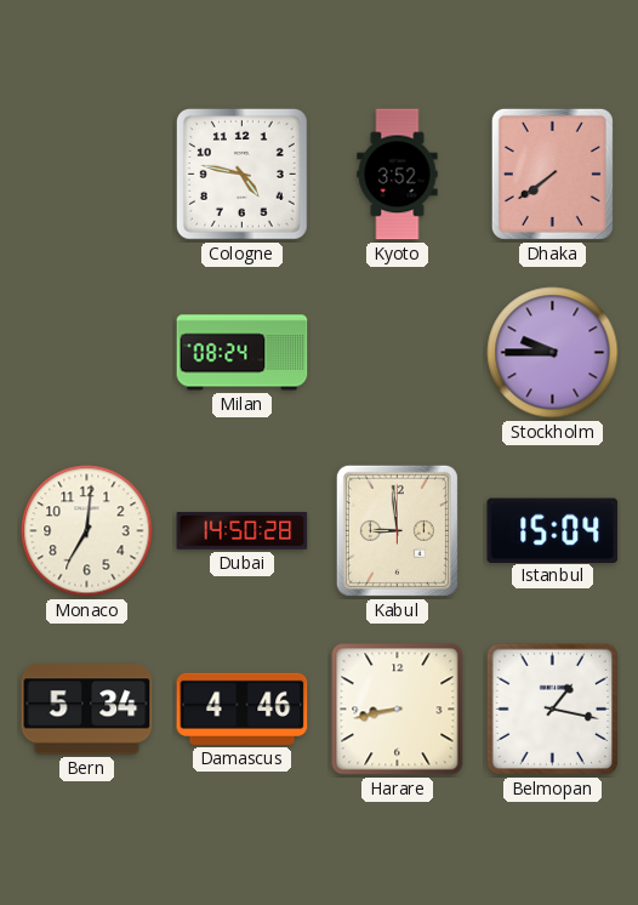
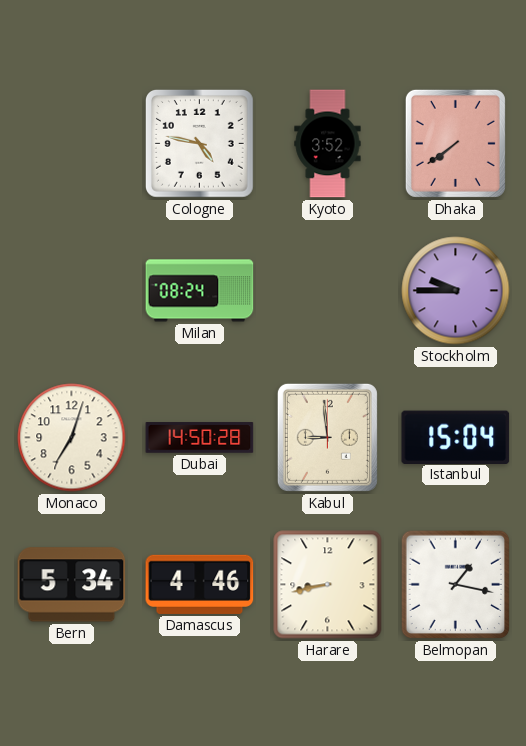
Monaco: 7:01 -> 7:03 (72, 438)
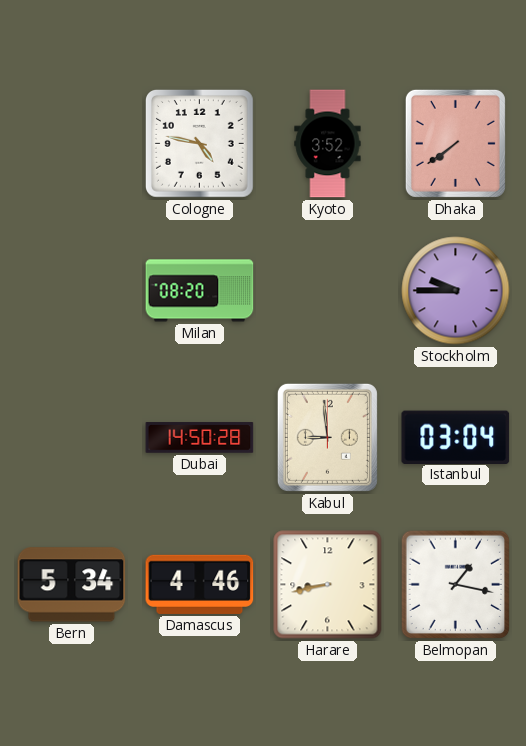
Milan: 08:24 -> 08:20 (200, 291)
Monaco: 7:03 -> none (72, 438)
Istanbul: 15:04 -> 03:04 (456, 437)
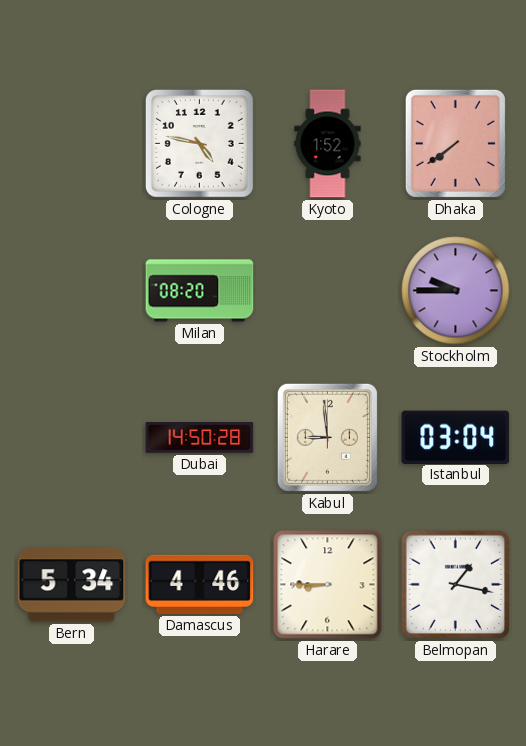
Kyoto: 3:52 -> 1:52 (328, 144)
Harare: 8:43 -> 8:45 (328, 585)
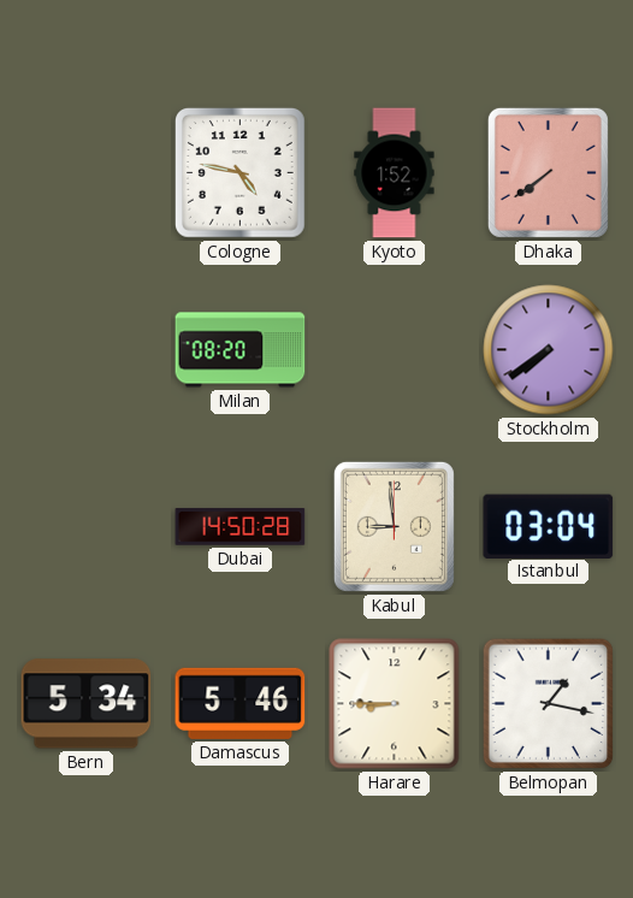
Stockholm: 9:45 -> 7:39 (549, 350)
Damascus: 4:46 -> 5:46 (241, 703)
